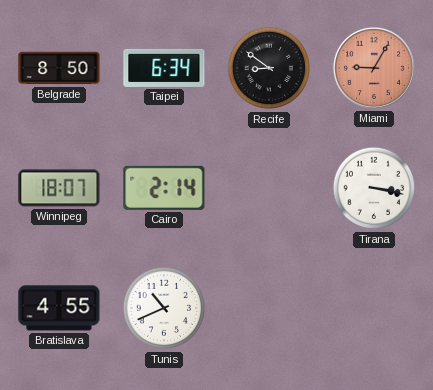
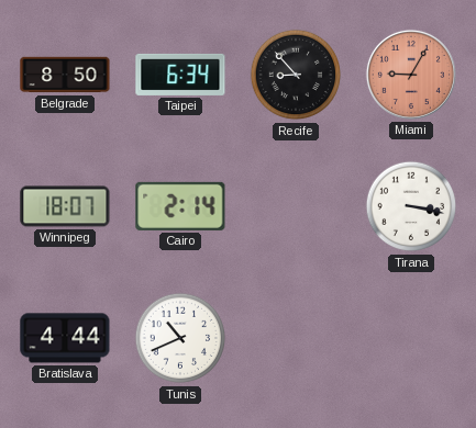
Recife: 8:51 -> 8:53 (296, 75)
Bratislava: 4:55 -> 4:44 (65, 338)
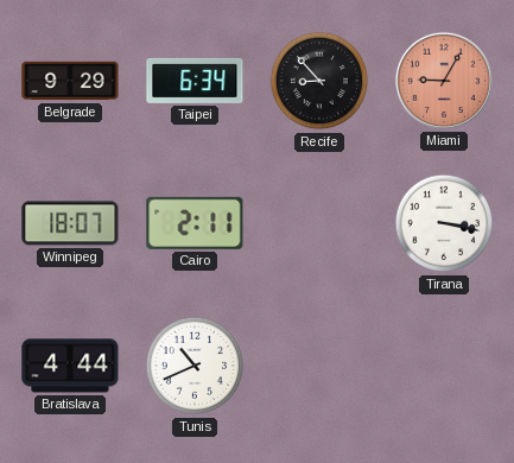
Belgrade: 8:50 -> 9:29 (70, 81)
Cairo: 2:14 -> 2:11 (195, 223)
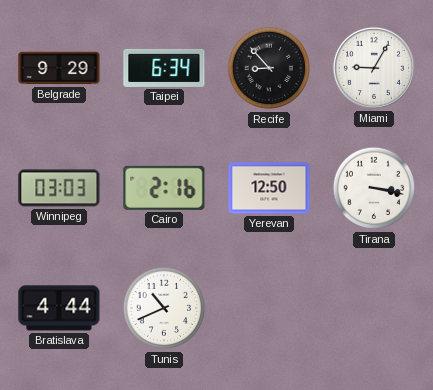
Miami dial: salmon -> white (374, 68)
Winnipeg: 18:07 -> 03:03 (59, 188)
Cairo: 2:11 -> 2:16 (164, 188)
Yerevan: none -> 12:50 (269, 188)
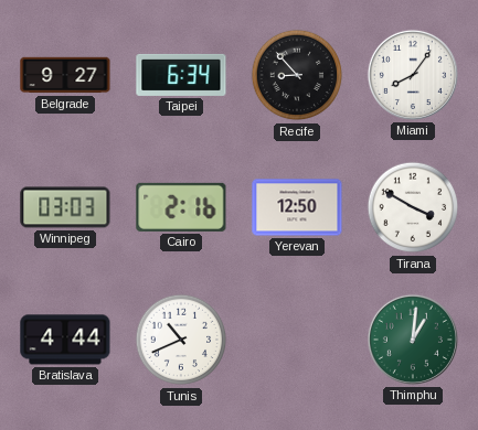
Belgrade: 9:29 -> 9:27 (65, 75)
Miami: 9:05 -> 8:06 (413, 75)
Tirana: 3:17 -> 3:50 (413, 207)
Thimphu: none -> 1:01 (413, 340)
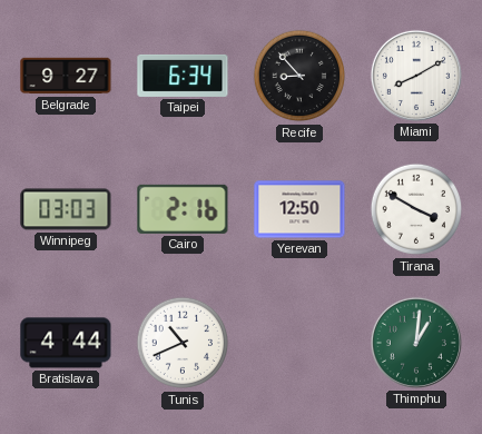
Miami: 8:06 -> 8:10 (416, 76)
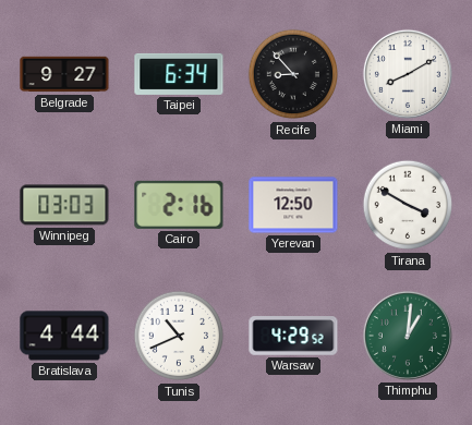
Warsaw: none -> 4:29 (293, 336)
